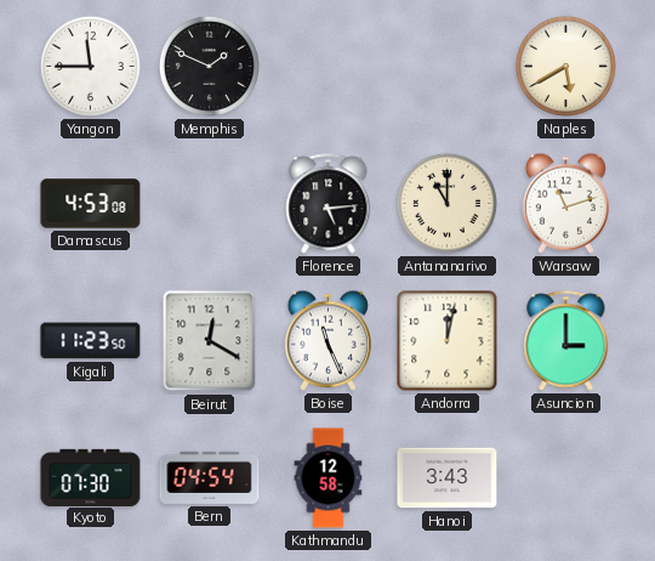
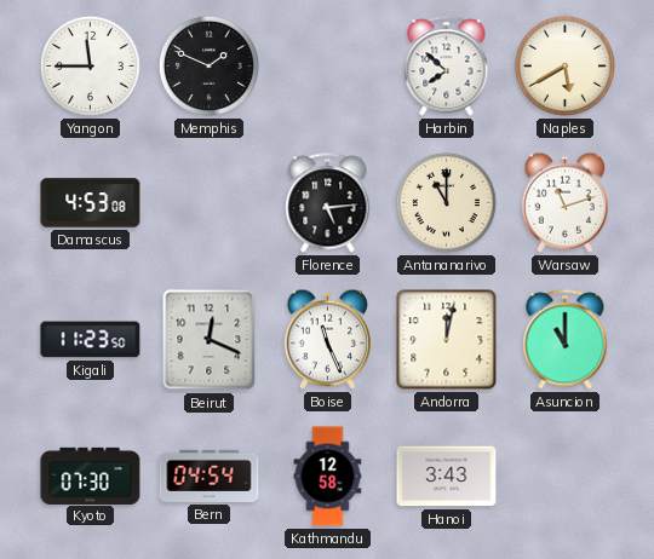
Harbin: none -> 7:52 (447, 67)
Beirut: 12:20 -> 12:19 (210, 340)
Asuncion: 3:00 -> 11:00 (566, 340)
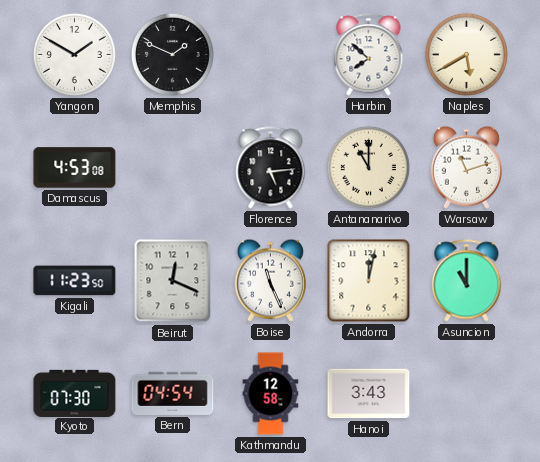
Yangon: 11:45 -> 1:50 (74, 54)
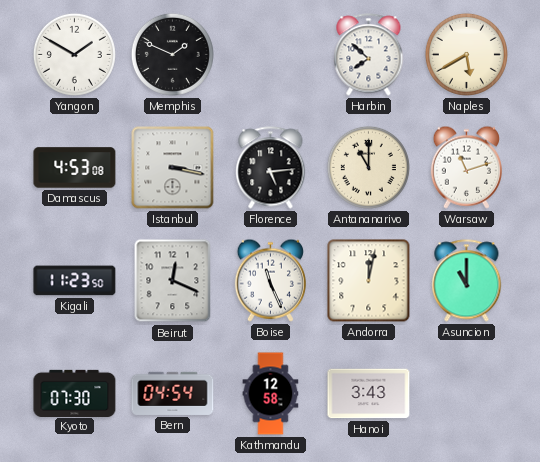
Istanbul: none -> 3:17 (173, 168)
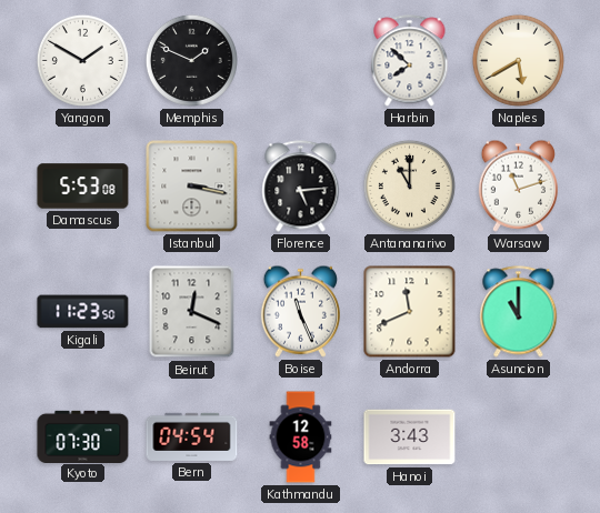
Damascus: 4:53 -> 5:53 (83, 187)
Andorra: 12:02 -> 11:41 (410, 312)
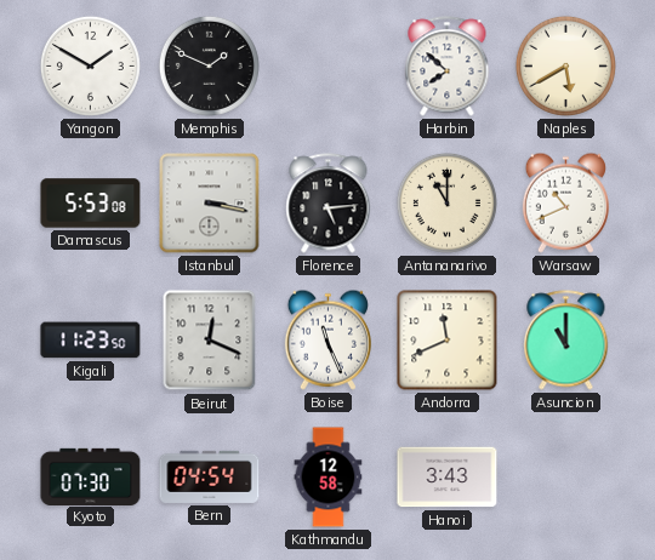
Warsaw: 11:12 -> 10:41 (565, 202)
